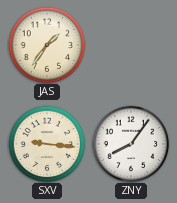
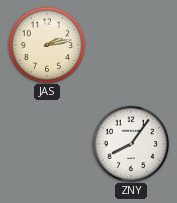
JAS: 1:36 -> 2:13 (47, 45)
SXV: 9:16 -> none (47, 144)
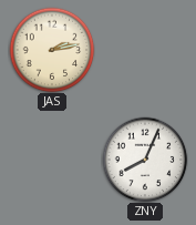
ZNY: 8:06 -> 8:04 (145, 160)
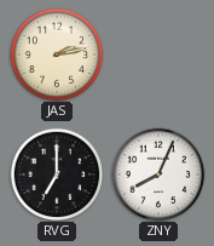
RVG: none -> 7:00 (57, 175)
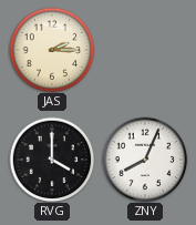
JAS: 2:13 -> 2:15 (52, 50)
RVG: 7:00 -> 4:00 (52, 160)
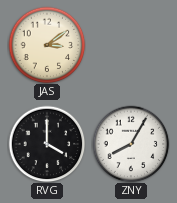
JAS: 2:15 -> 3:09 (47, 45)
ZNY: 8:04 -> 8:05 (131, 144)
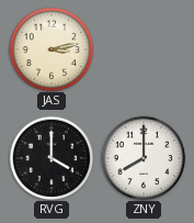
JAS: 3:09 -> 3:13 (52, 49)
ZNY: 8:05 -> 8:00 (144, 158)
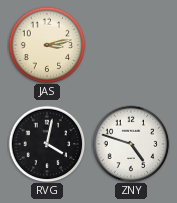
RVG: 4:00 -> 4:02 (47, 144)
ZNY: 8:00 -> 4:48 (131, 144)
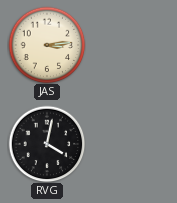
JAS: 3:13 -> 3:14 (47, 45)
ZNY: 4:48 -> none (131, 144)
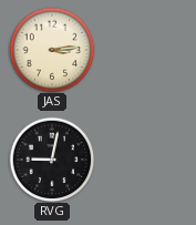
RVG: 4:02 -> 9:02 (52, 160)
